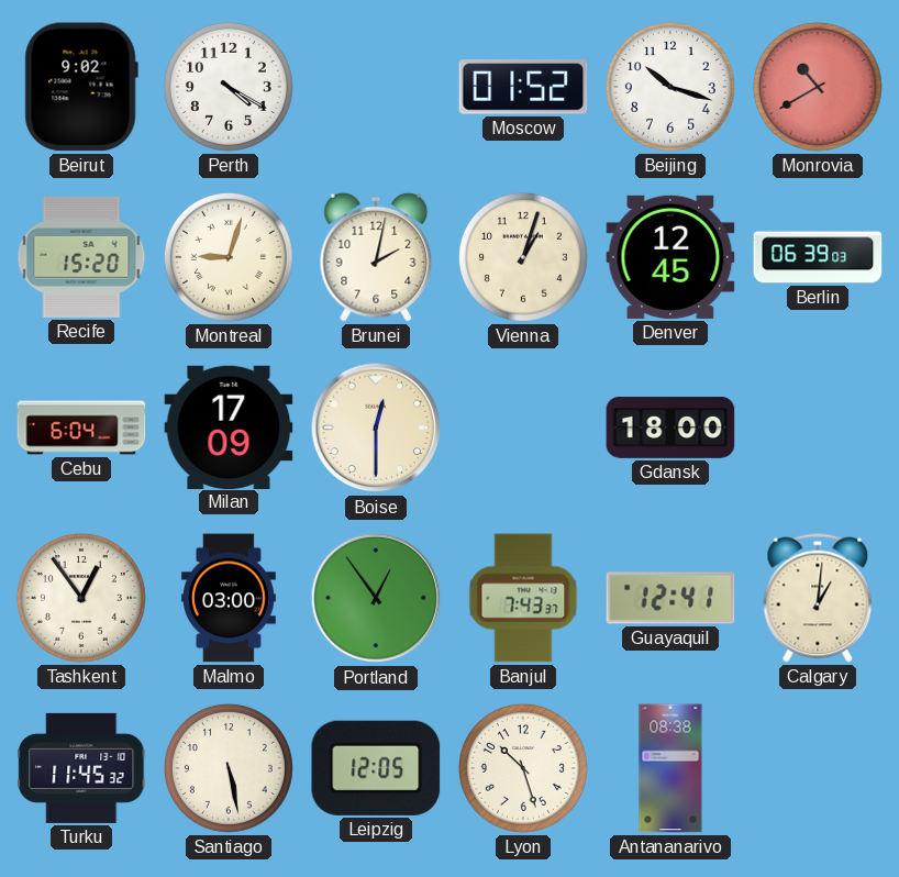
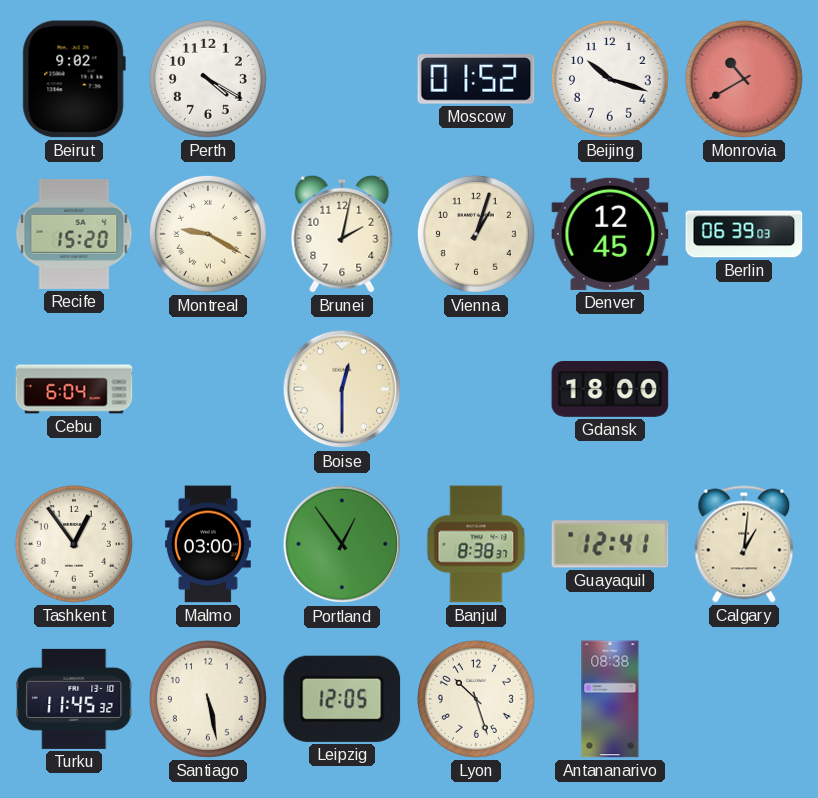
Montreal: 9:03 -> 9:20 (208, 234)
Milan: 17:09 -> none (229, 426)
Banjul: 7:43 -> 8:38 (476, 544)
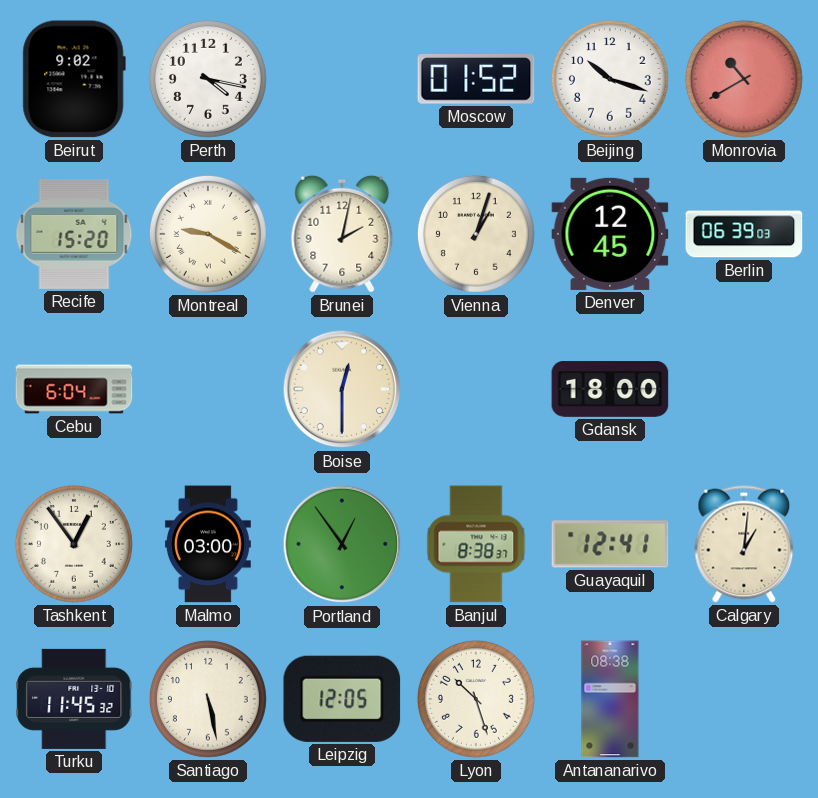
Perth: 4:20 -> 4:17 (208, 79)
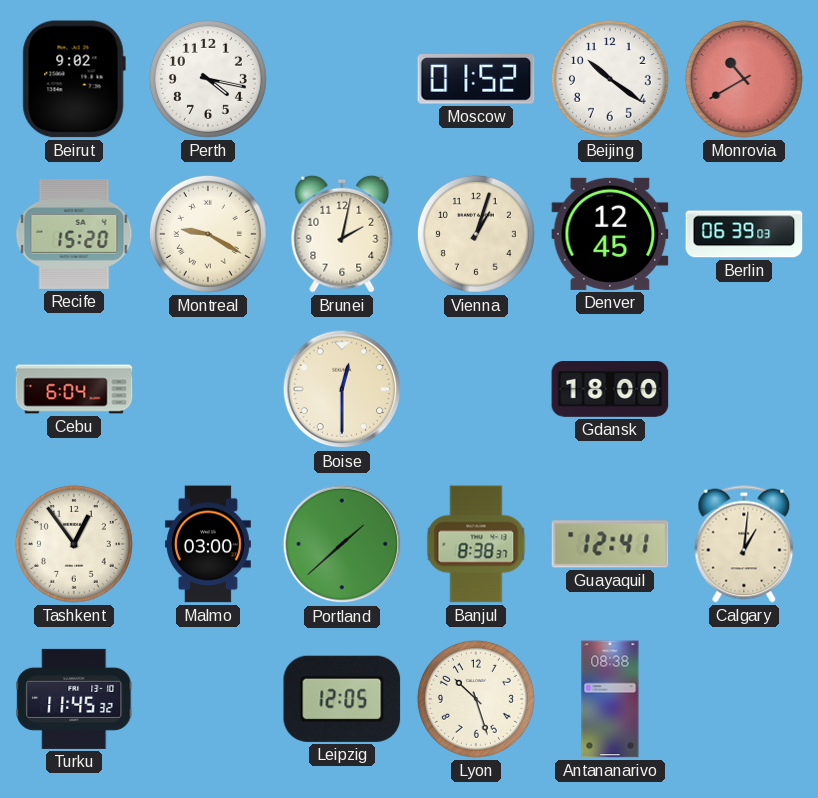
Beijing: 10:18 -> 10:21 (610, 79)
Portland: 12:54 -> 1:38 (342, 544)
Santiago: 5:28 -> none (208, 699)
